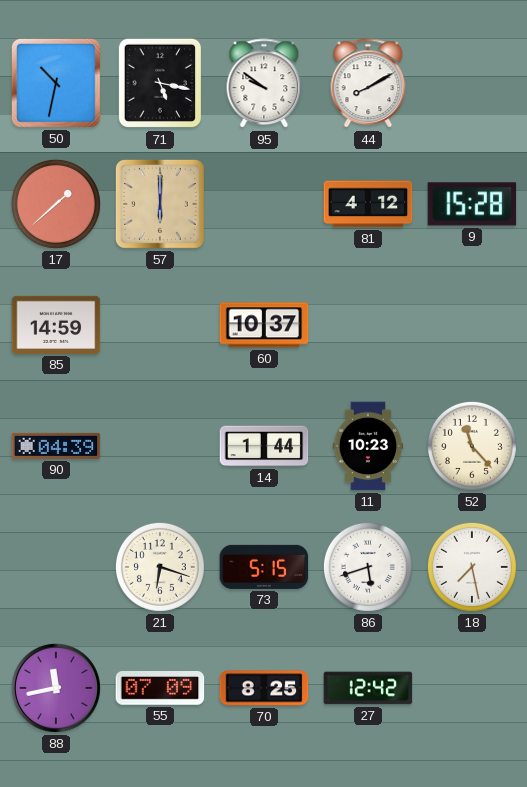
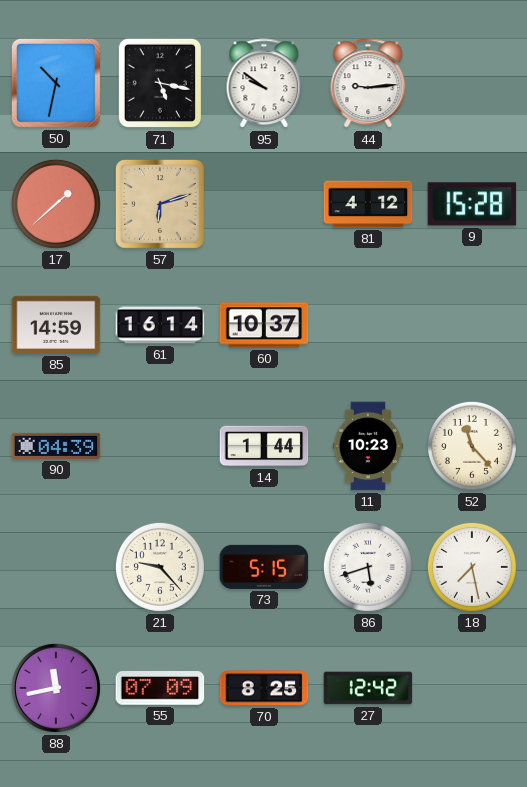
44: 8:10 -> 9:14 (368, 84)
57: 6:00 -> 6:12 (160, 204)
61: none -> 16:14 (160, 325)
21: 6:18 -> 9:23 (160, 567)
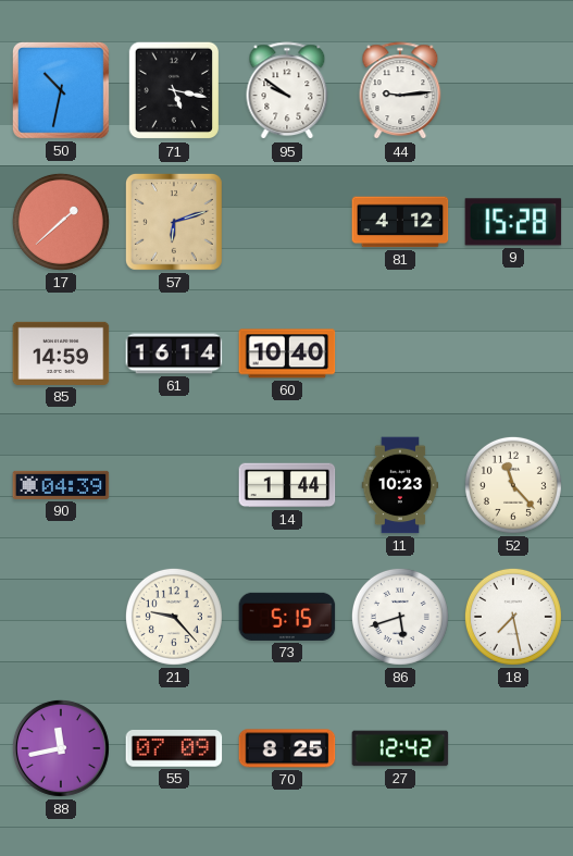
60: 10:37 -> 10:40 (287, 353)
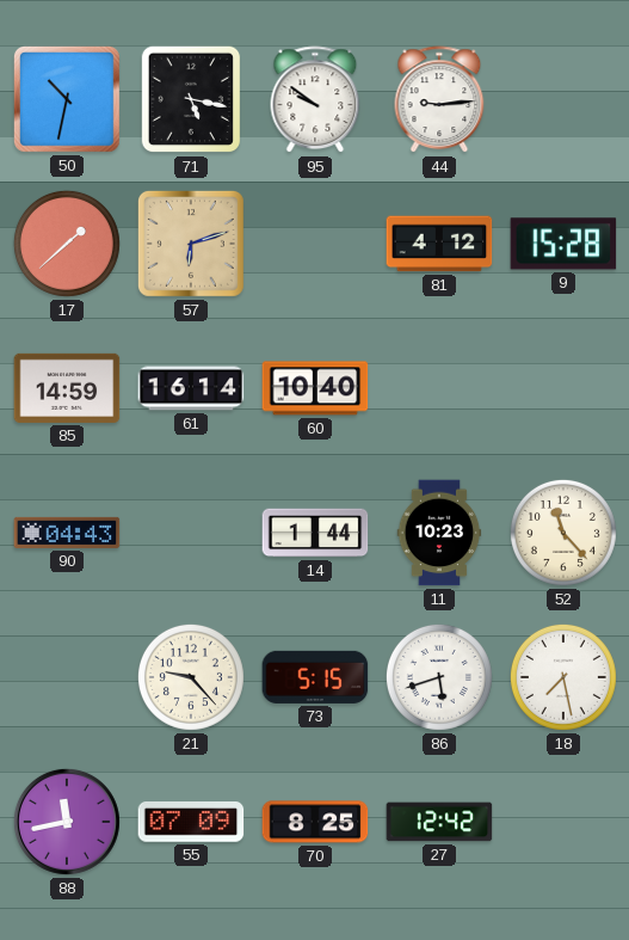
90: 04:39 -> 04:43 (67, 533)
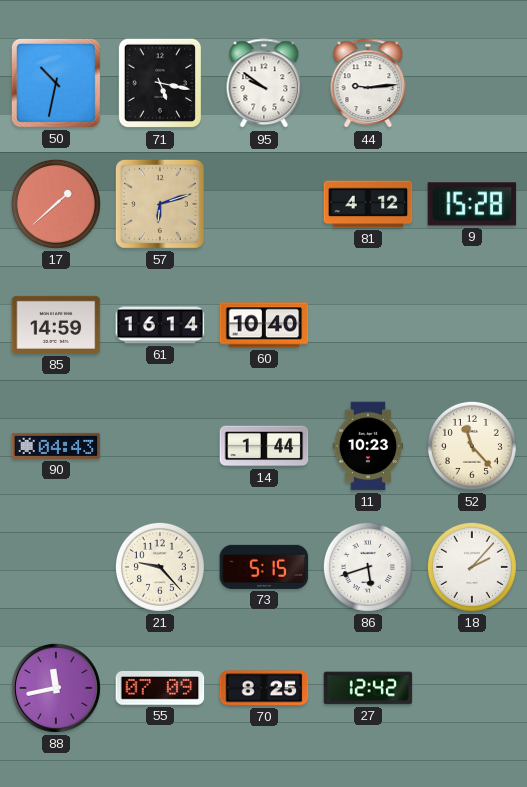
18: 7:28 -> 2:07 (472, 567)
